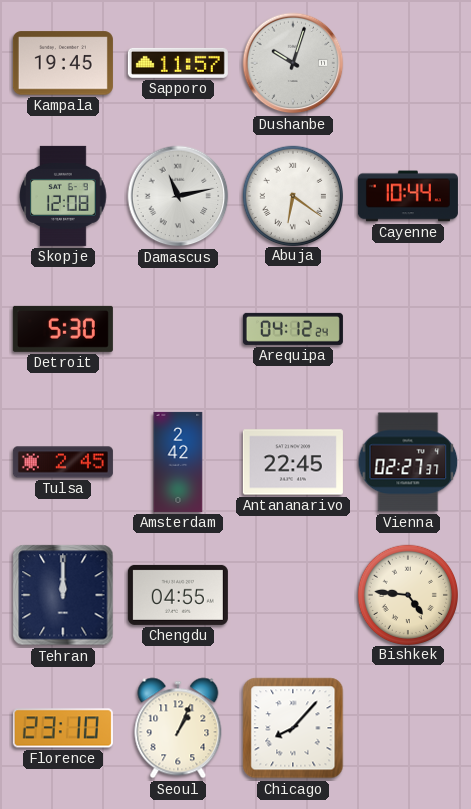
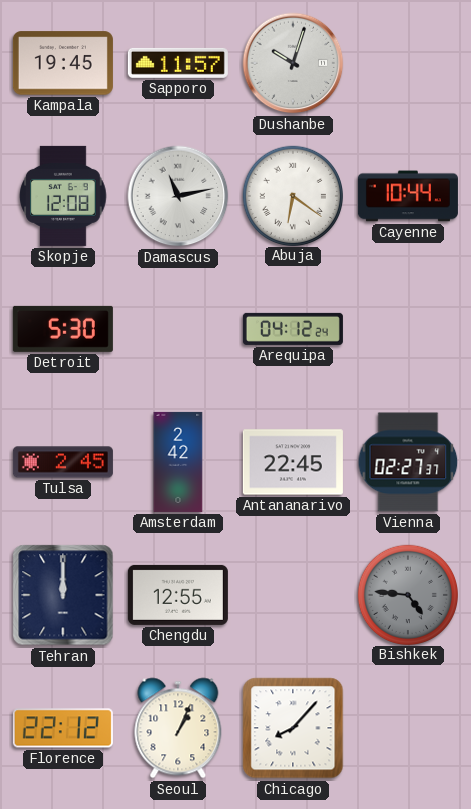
Chengdu: 04:55 -> 12:55 (178, 595)
Bishkek dial: cream -> grey (407, 594)
Florence: 23:10 -> 22:12 (63, 728)
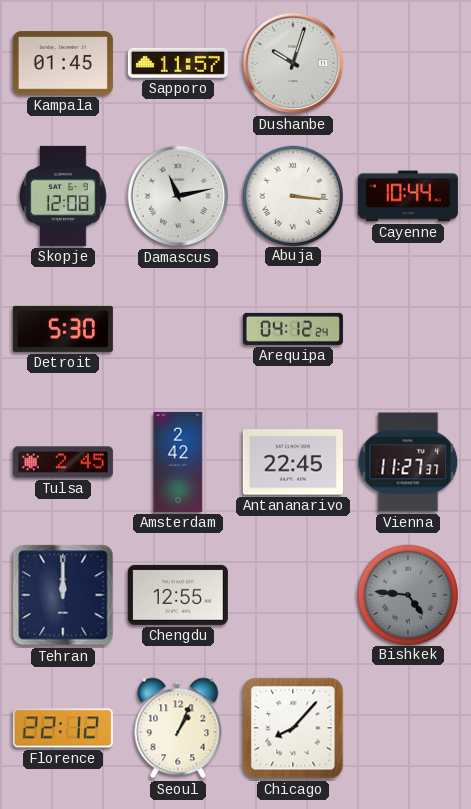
Kampala: 19:45 -> 01:45 (63, 63)
Abuja: 6:21 -> 3:16 (292, 195)
Vienna: 02:27 -> 11:27 (408, 462)
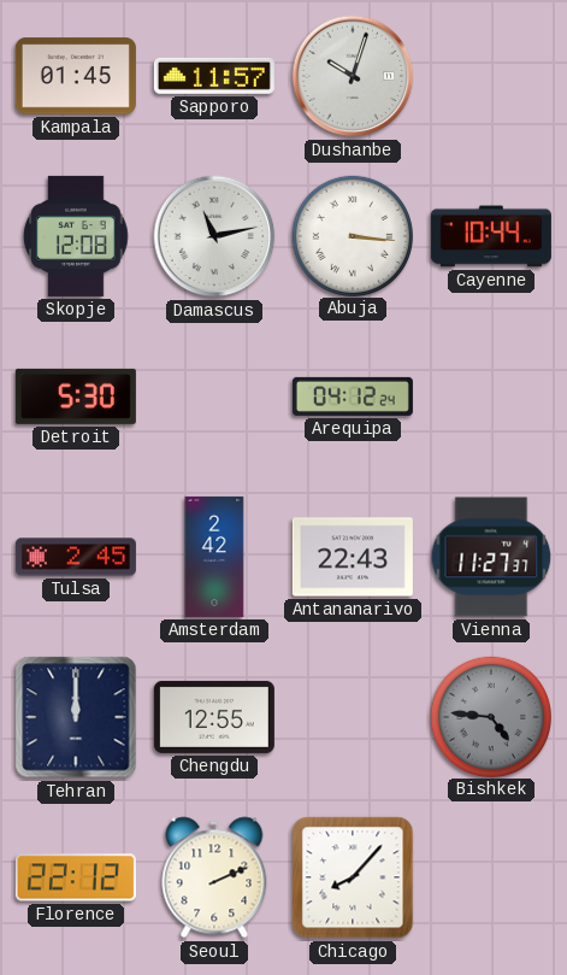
Antananarivo: 22:45 -> 22:43 (353, 557)
Seoul: 1:04 -> 2:11 (214, 877)
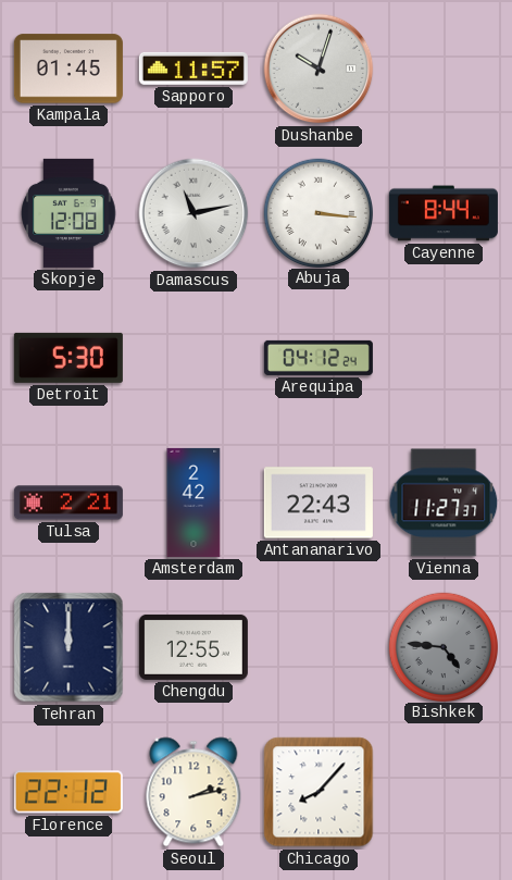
Cayenne: 10:44 -> 8:44 (444, 213)
Tulsa: 2:45 -> 2:21 (68, 503)
Seoul: 2:11 -> 2:13 (193, 792)
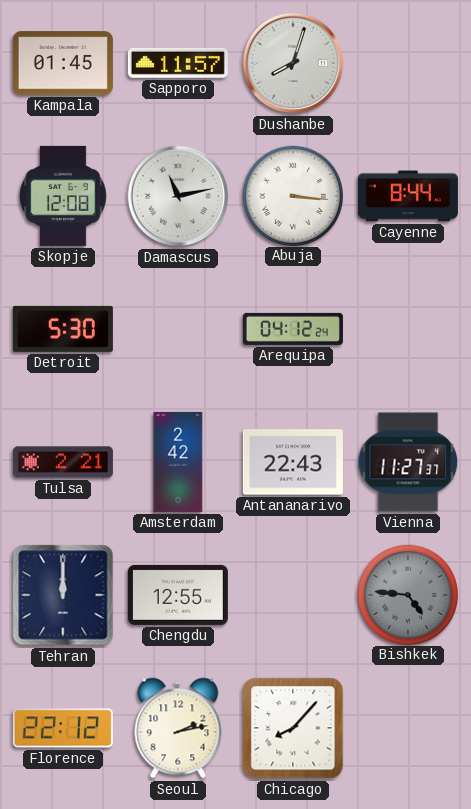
Dushanbe: 10:03 -> 8:03 (293, 63)
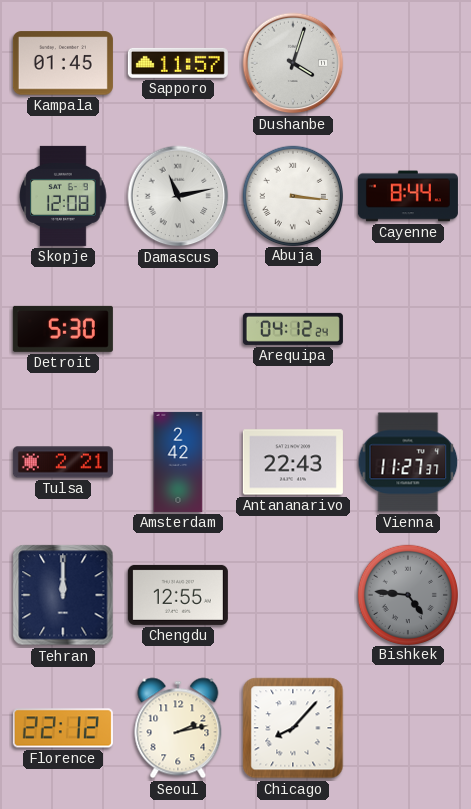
Dushanbe: 8:03 -> 4:03 (293, 63)
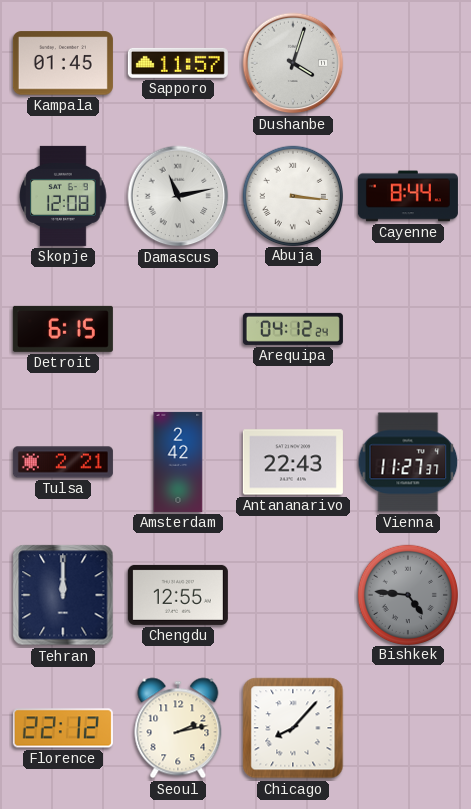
Detroit: 5:30 -> 6:15 (63, 329)
